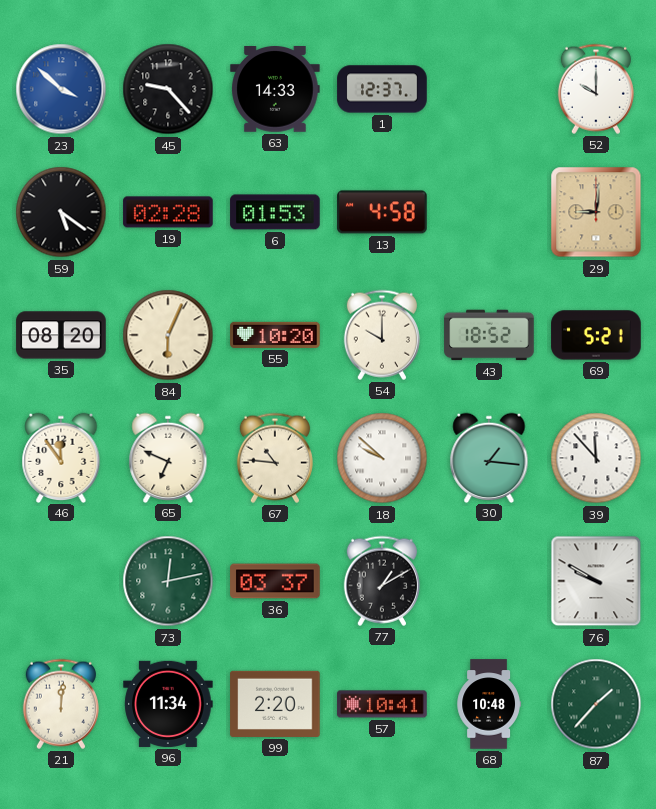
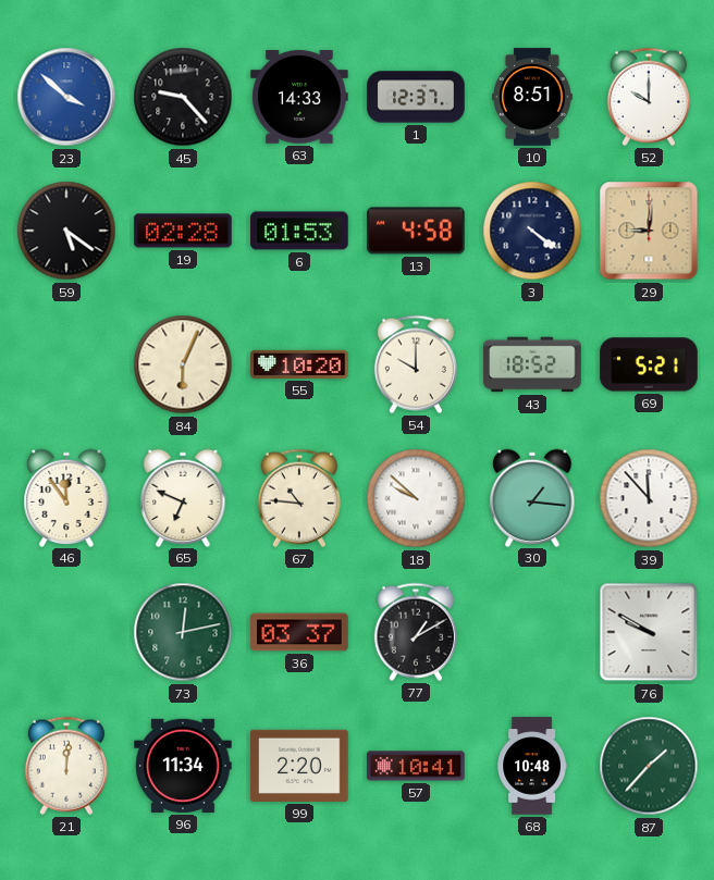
10: none -> 8:51 (532, 97)
3: none -> 4:21 (532, 231)
35: 08:20 -> none (61, 335)
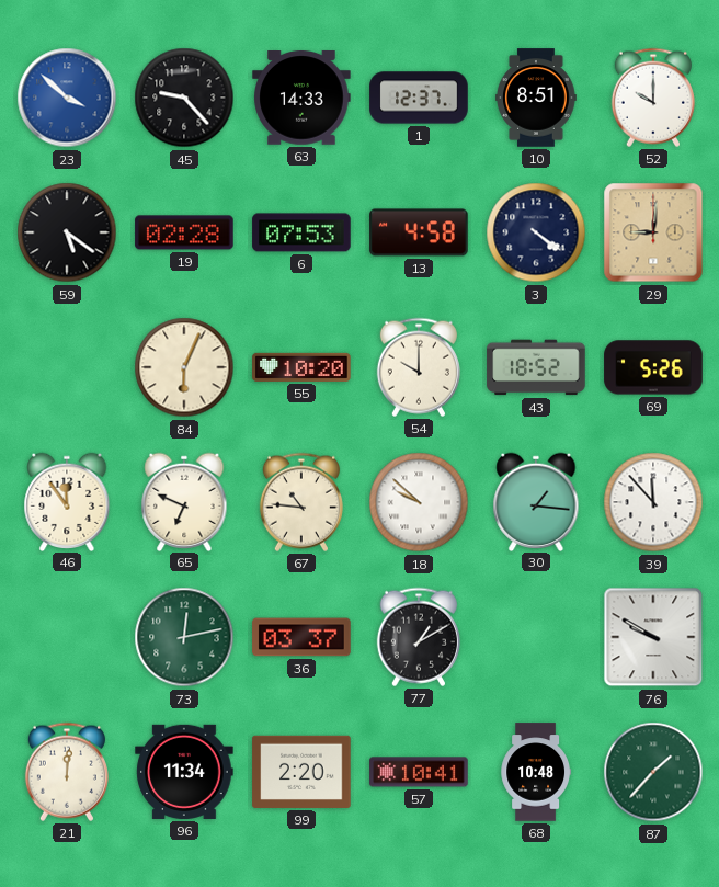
6: 01:53 -> 07:53 (301, 232)
69: 5:21 -> 5:26 (653, 367)
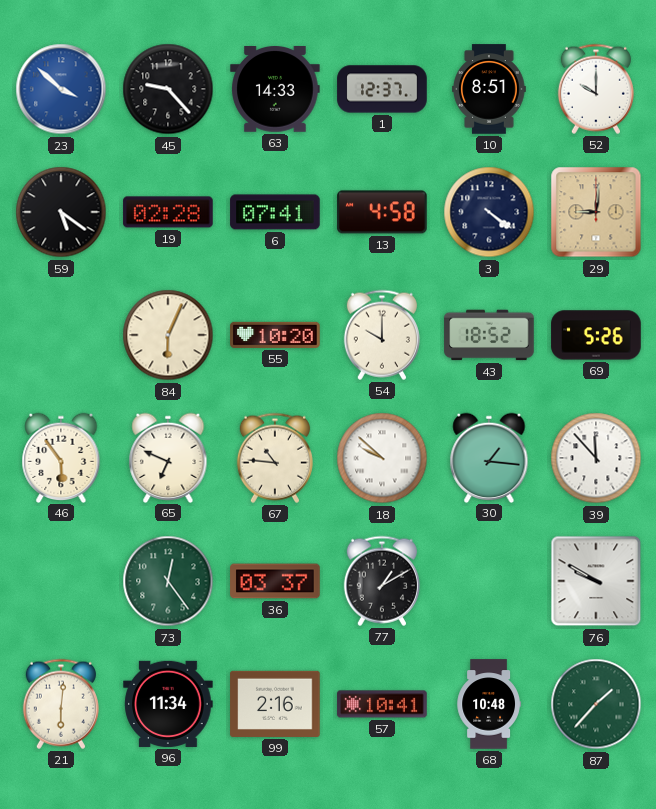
6: 07:53 -> 07:41 (275, 212)
46: 11:54 -> 5:54 (61, 457)
73: 12:13 -> 12:24 (168, 581)
21: 12:01 -> 6:01 (61, 704)
99: 2:20 -> 2:16 (275, 704)
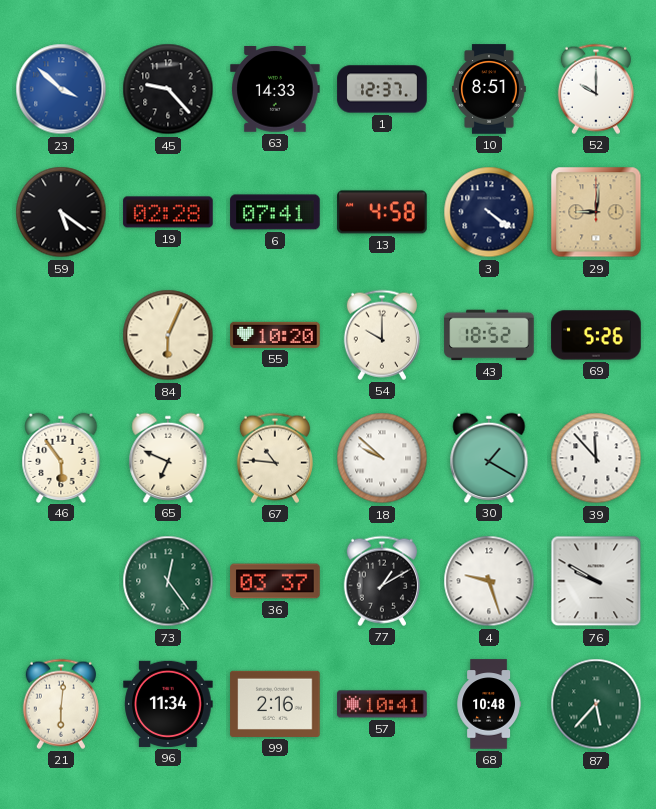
30: 1:16 -> 1:20 (489, 457)
4: none -> 9:27 (489, 581)
87: 1:37 -> 5:37 (596, 704)
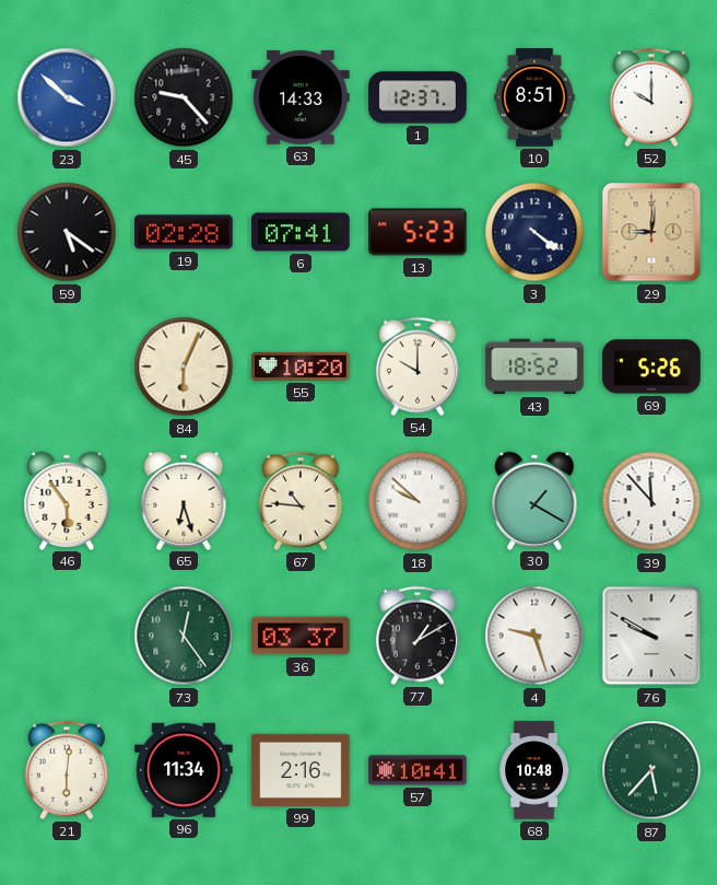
13: 4:58 -> 5:23 (418, 232)
65: 6:49 -> 6:27 (184, 500)
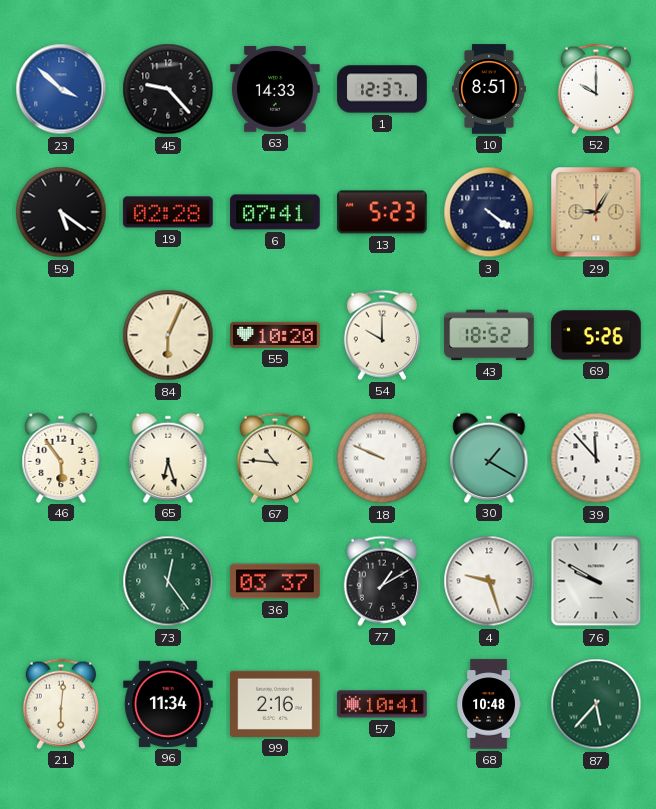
29: 9:01 -> 9:05 (596, 212)
18: 9:52 -> 9:49 (382, 458)
